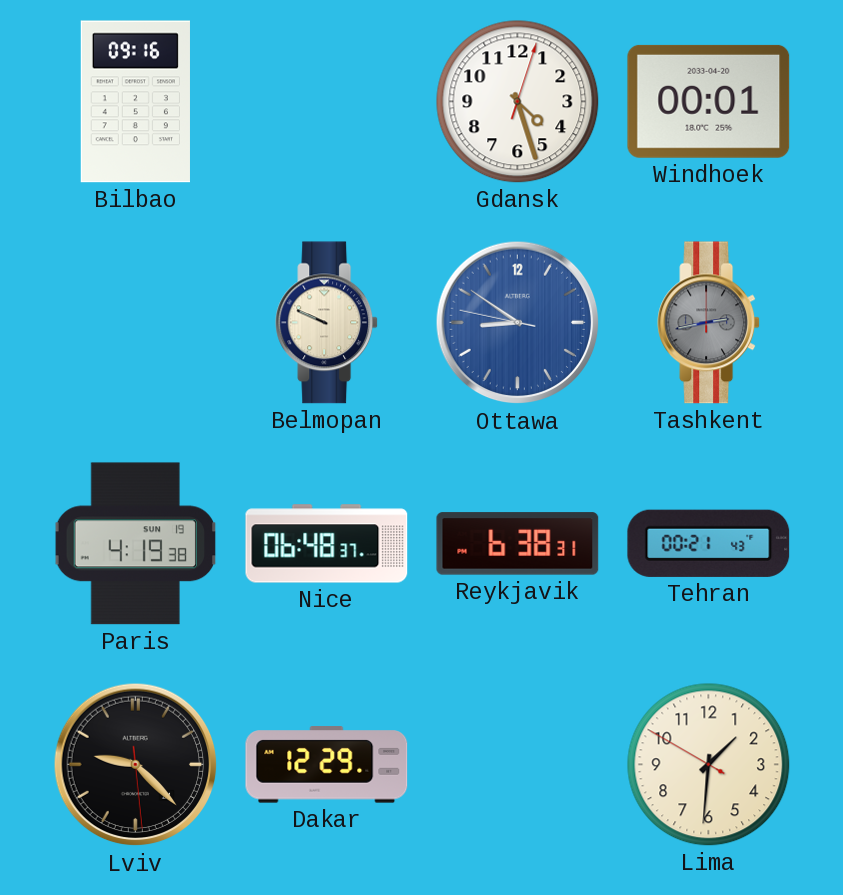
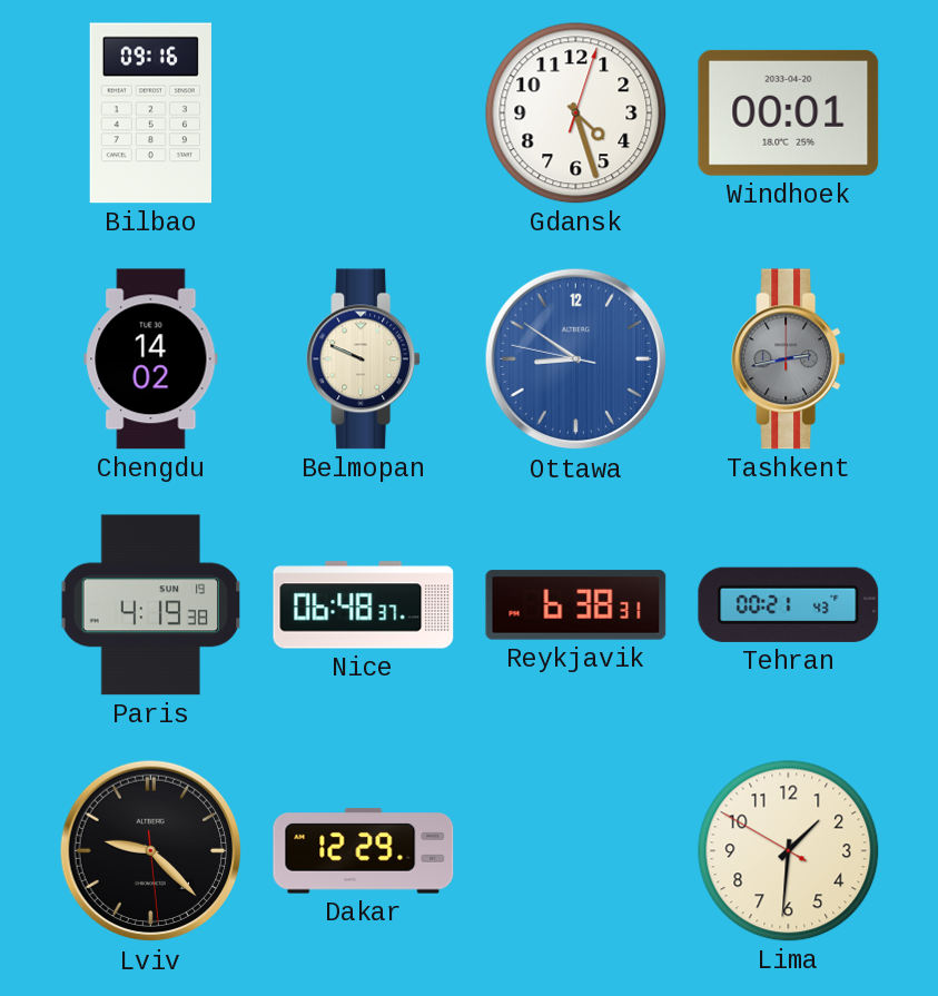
Chengdu: none -> 14:02 (151, 359)
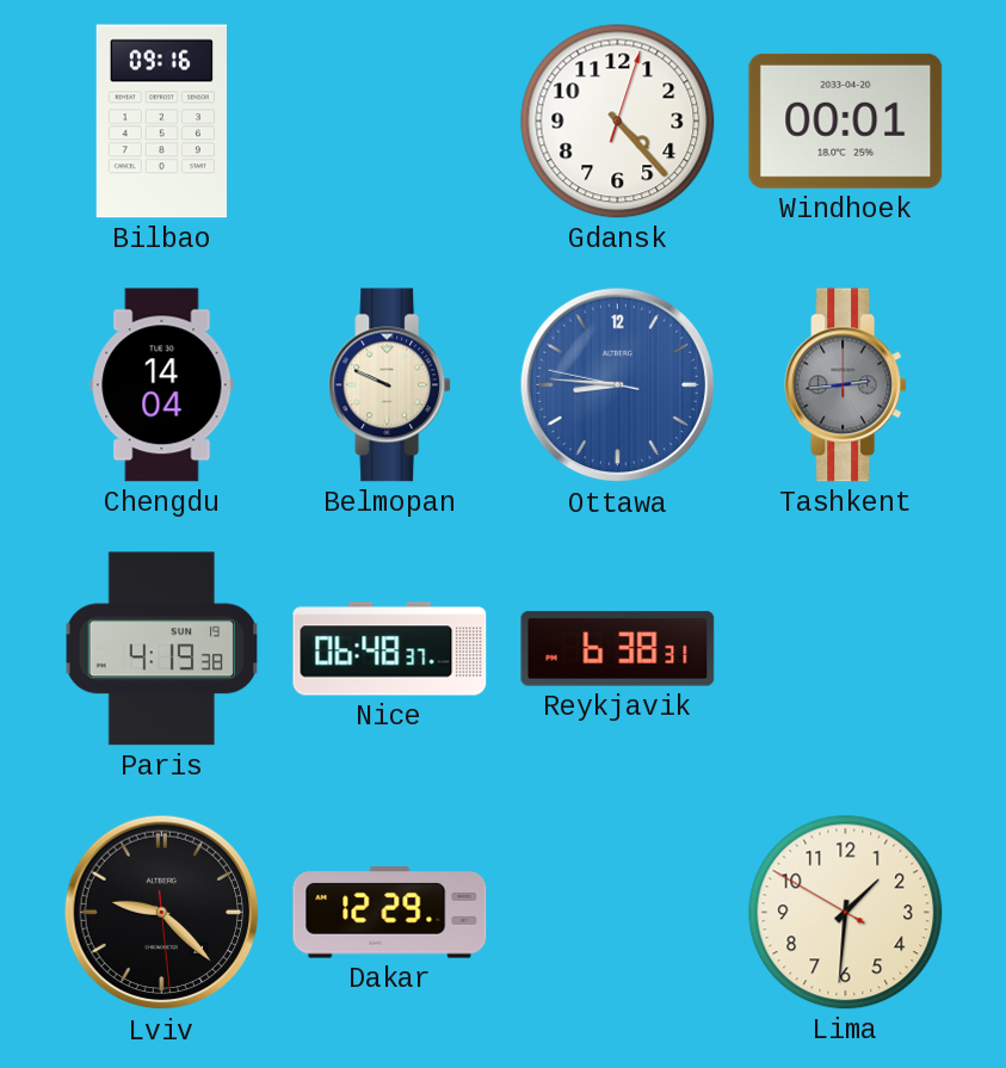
Gdansk: 4:27 -> 4:23 (618, 122)
Chengdu: 14:02 -> 14:04 (162, 385)
Ottawa: 8:50 -> 8:45 (618, 385)
Tashkent: 2:43 -> 2:44 (846, 385)
Tehran: 00:21 -> none (789, 604)
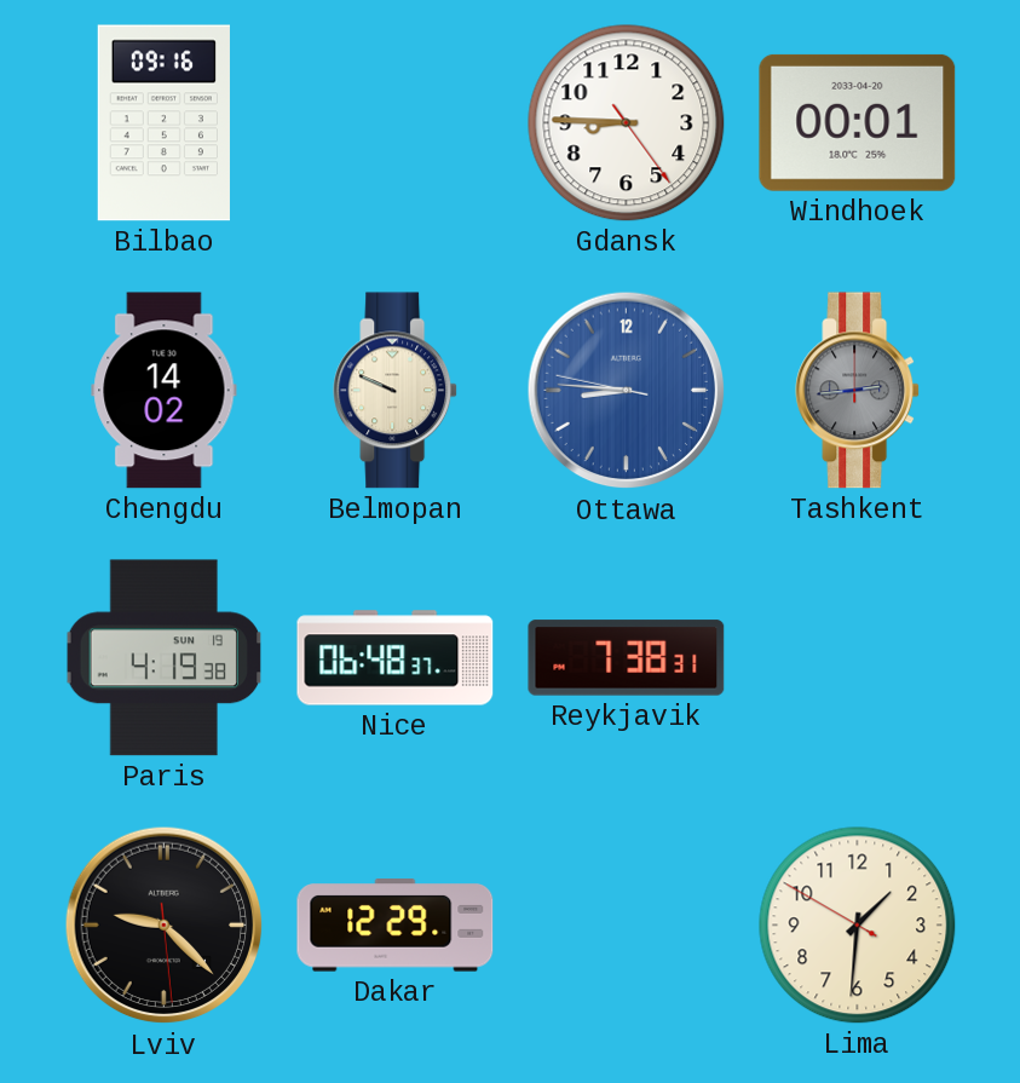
Gdansk: 4:23 -> 8:45 (627, 123)
Chengdu: 14:04 -> 14:02 (165, 391)
Reykjavik: 6:38 -> 7:38 (627, 658)
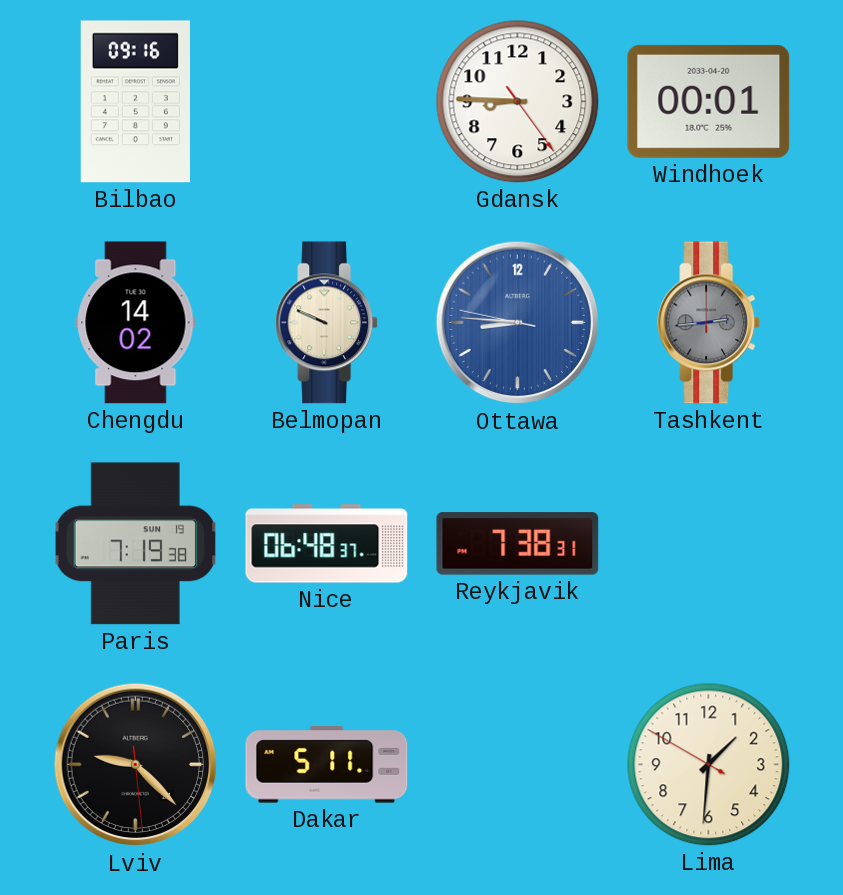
Paris: 4:19 -> 7:19 (135, 544)
Dakar: 12:29 -> 5:11 (327, 765)
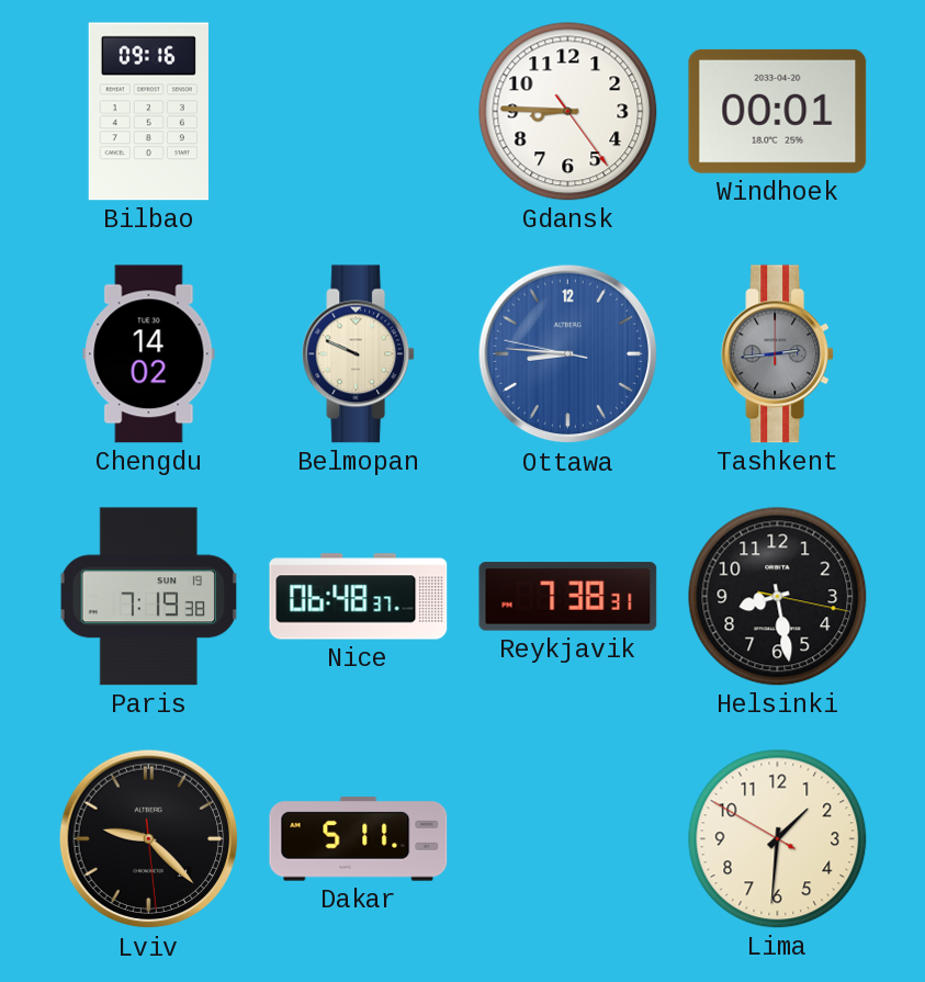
Helsinki: none -> 8:28 (778, 597)
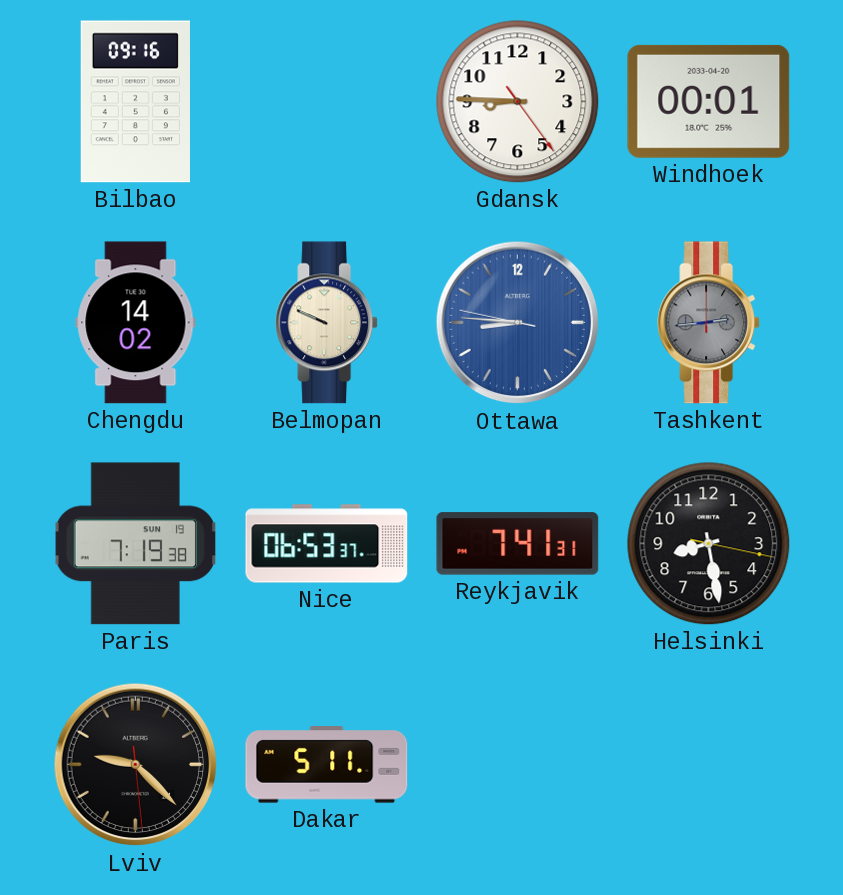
Nice: 06:48 -> 06:53 (327, 544)
Reykjavik: 7:38 -> 7:41 (518, 544)
Lima: 1:30 -> none (778, 839)
